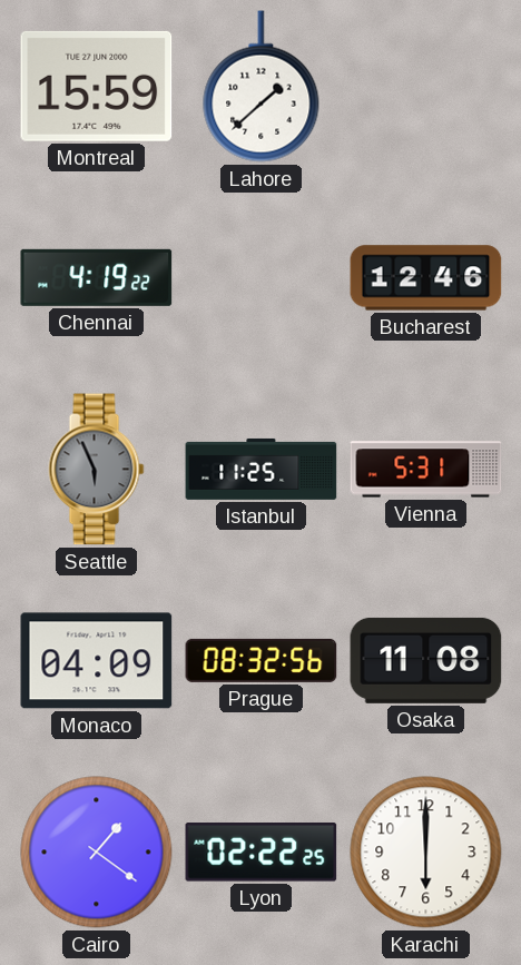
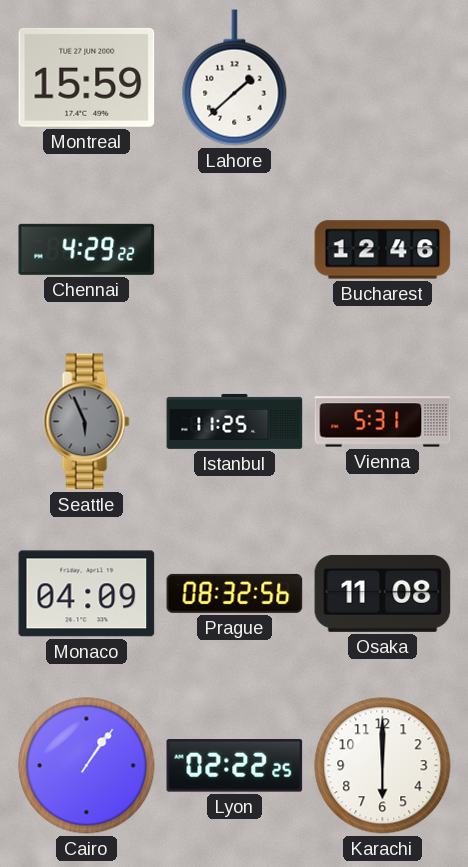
Chennai: 4:19 -> 4:29 (87, 249)
Cairo: 1:21 -> 1:06 (87, 766)
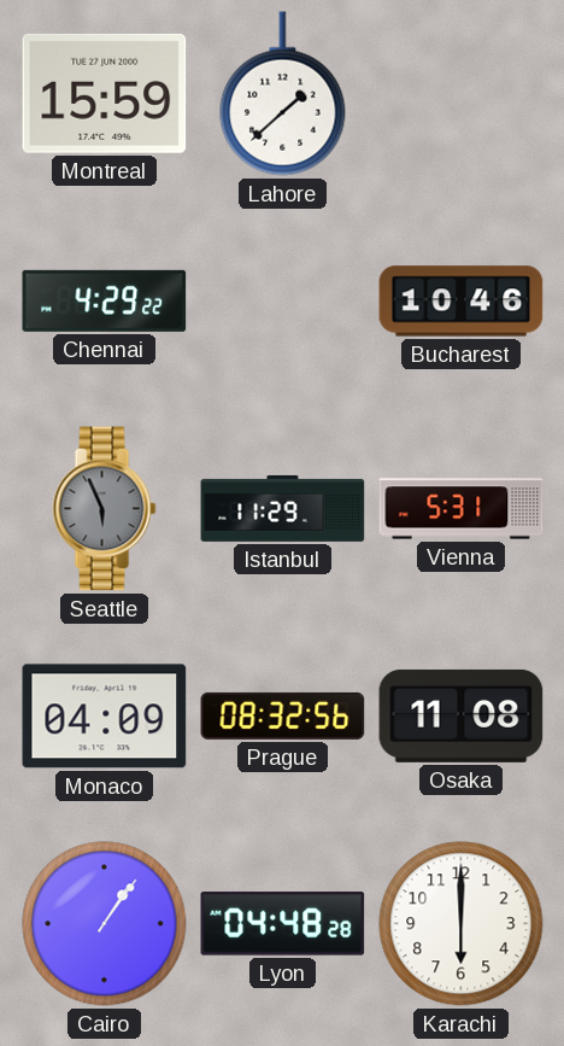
Bucharest: 12:46 -> 10:46 (462, 302)
Istanbul: 11:25 -> 11:29 (283, 508)
Lyon: 02:22 -> 04:48 (283, 924)
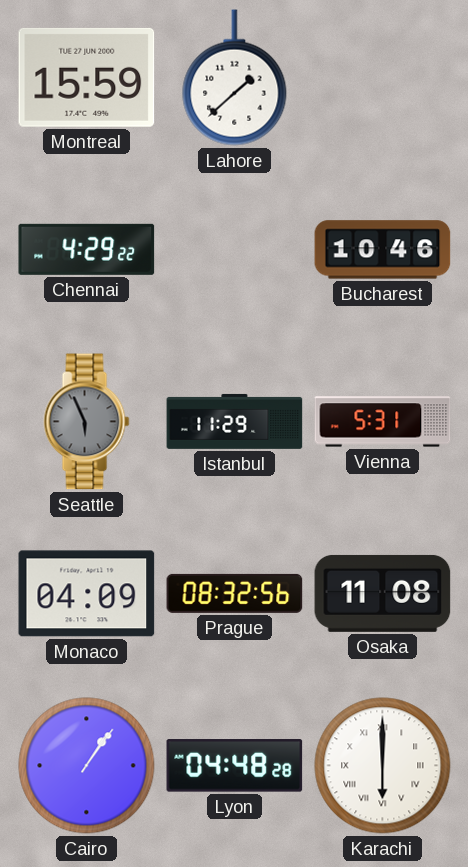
Karachi numerals: Arabic -> Roman (383, 766)
